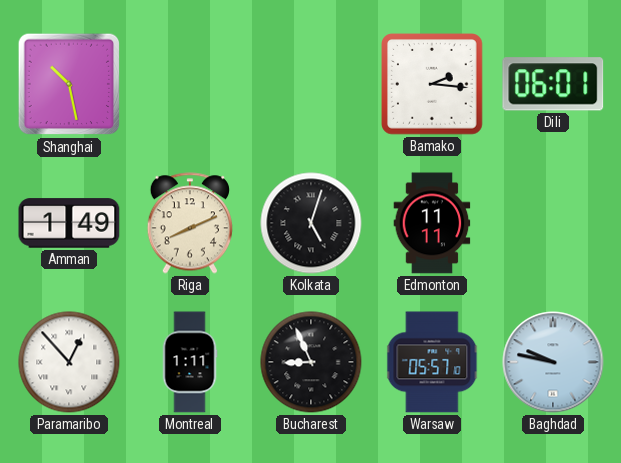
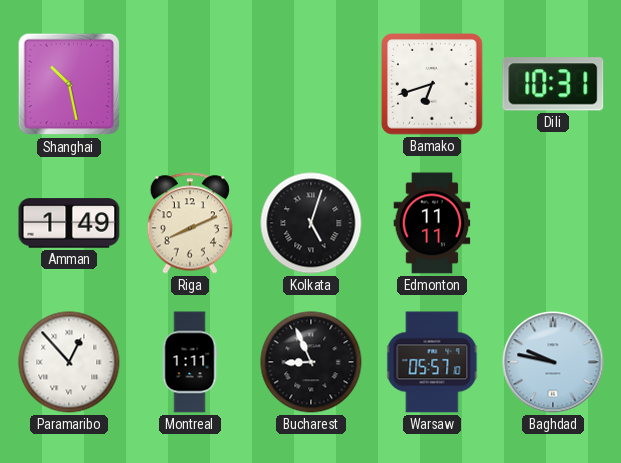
Bamako: 2:16 -> 6:42 (433, 85)
Dili: 06:01 -> 10:31 (553, 84)
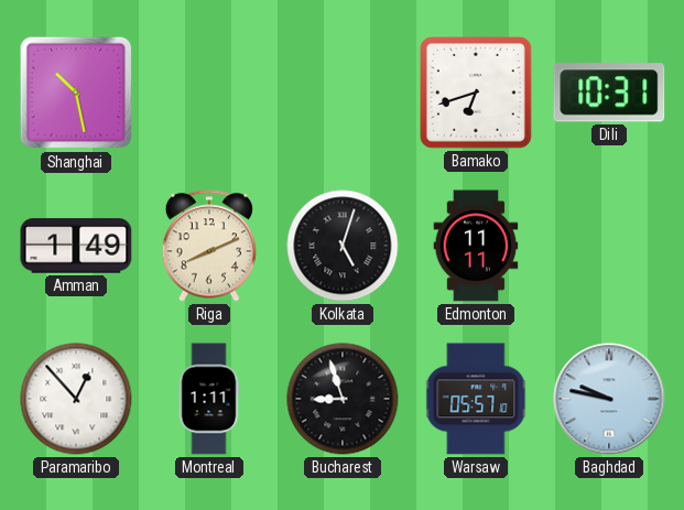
Bucharest: 8:56 -> 8:57 (343, 399)
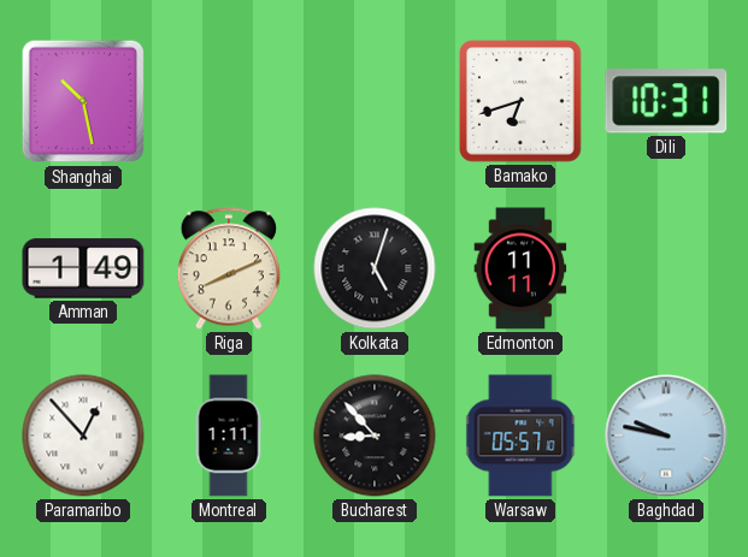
Bucharest: 8:57 -> 8:53 (375, 435)
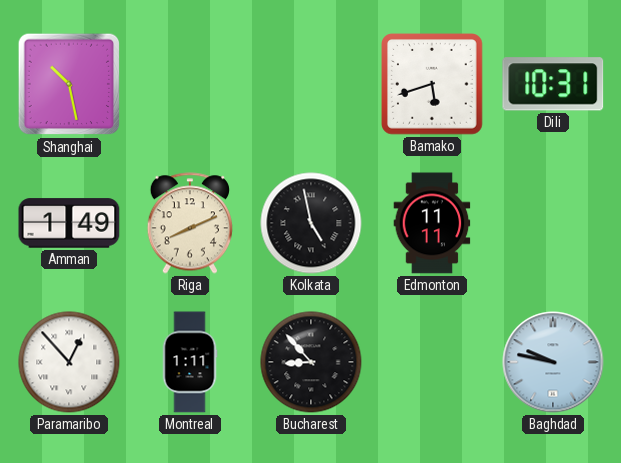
Bamako: 6:42 -> 5:42 (433, 85)
Kolkata: 5:03 -> 4:58 (311, 223)
Warsaw: 05:57 -> none (520, 435)
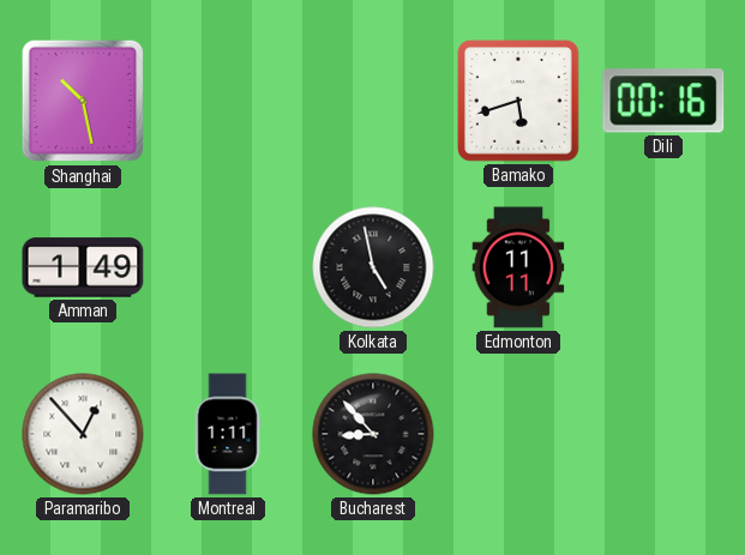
Dili: 10:31 -> 00:16 (663, 101)
Riga: 8:11 -> none (189, 223)
Baghdad: 9:47 -> none (553, 362)
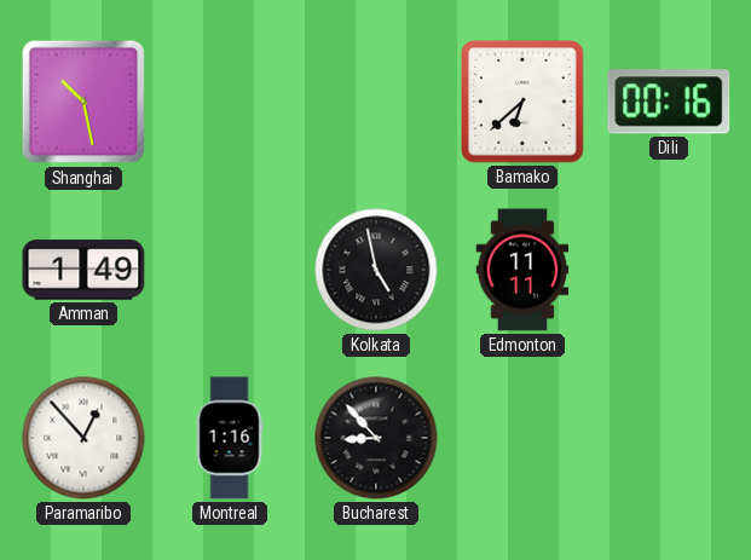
Bamako: 5:42 -> 6:38 (524, 103)
Montreal: 1:11 -> 1:16 (230, 438)
